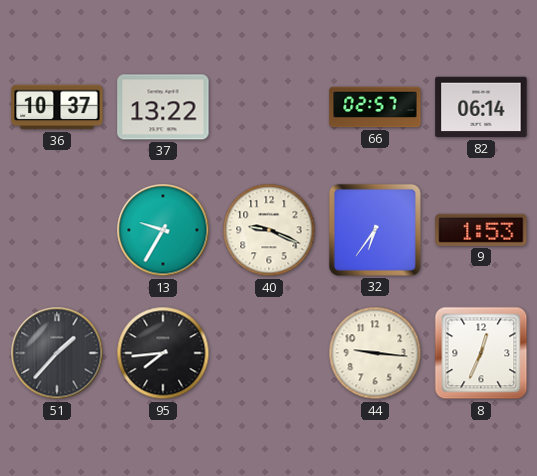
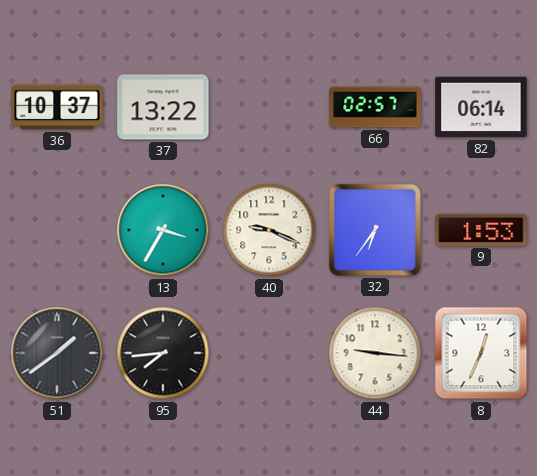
13: 9:35 -> 3:35 (163, 230)
51: 1:37 -> 1:39 (57, 353)
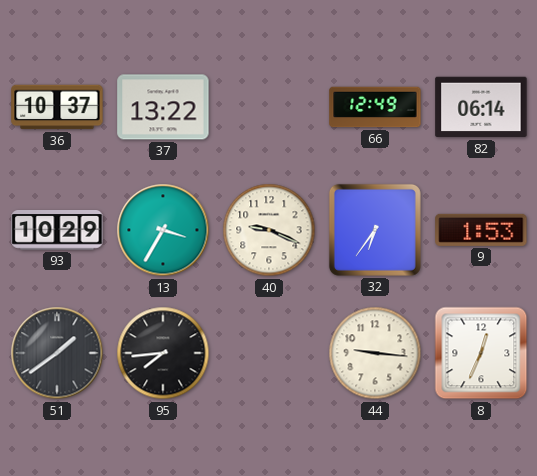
66: 02:57 -> 12:49 (375, 107)
93: none -> 10:29 (57, 231)
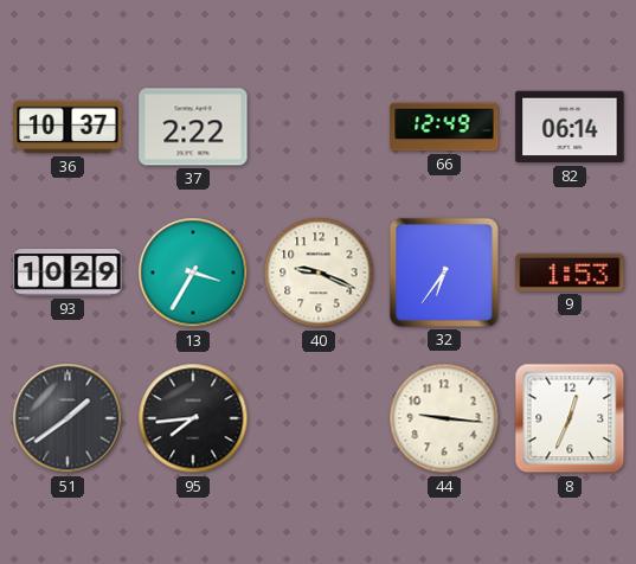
37: 13:22 -> 2:22 (193, 127)
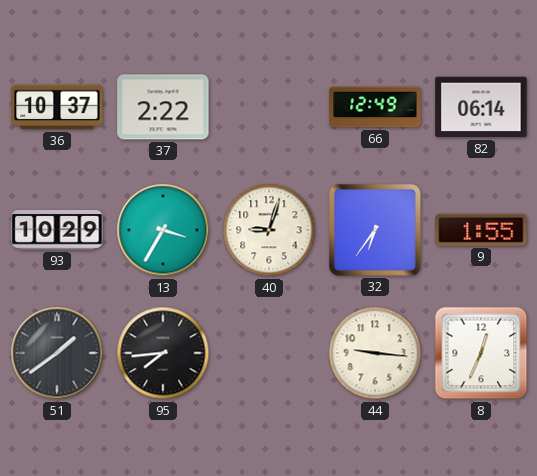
40: 9:19 -> 9:03 (269, 230)
9: 1:53 -> 1:55 (481, 230)
